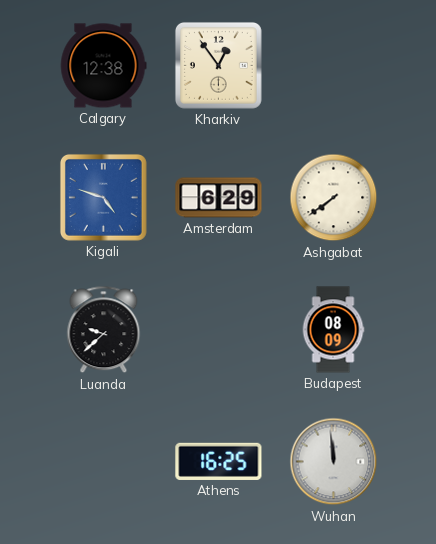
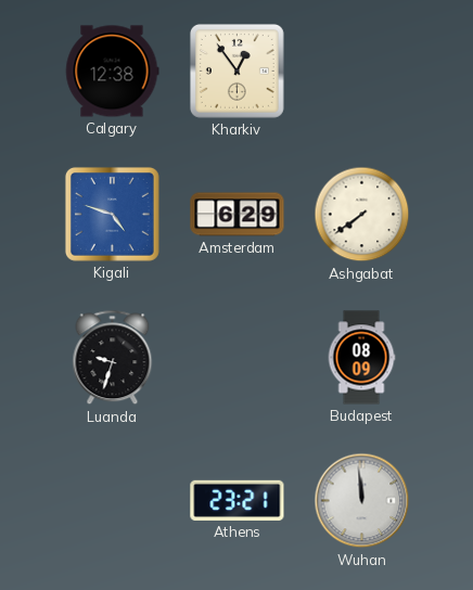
Luanda: 9:38 -> 9:33 (113, 358)
Athens: 16:25 -> 23:21 (238, 500)
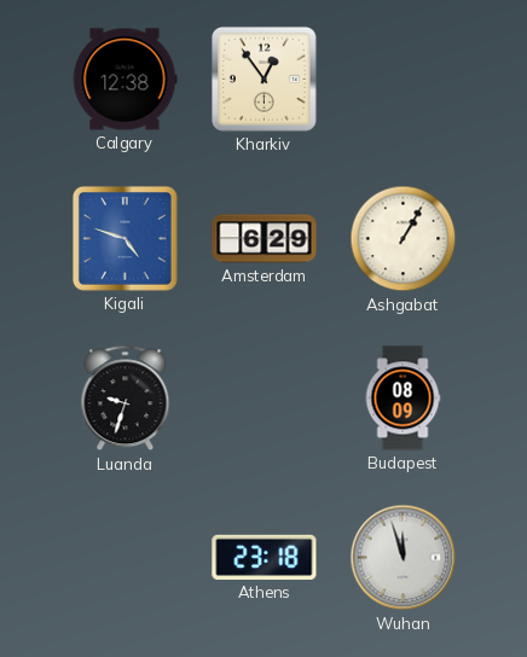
Ashgabat: 7:39 -> 1:05 (404, 239)
Athens: 23:21 -> 23:18 (265, 557)
Wuhan: 11:59 -> 11:57 (404, 558)
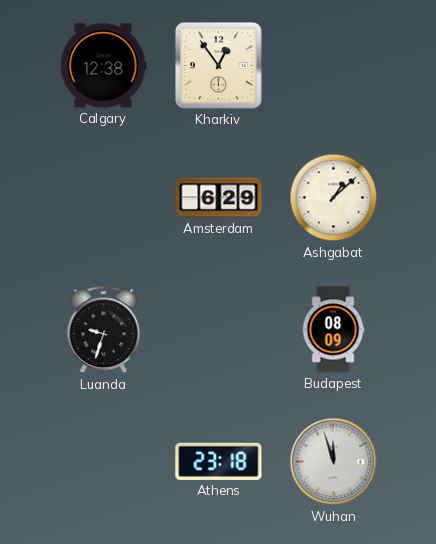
Kigali: 4:48 -> none (124, 238)
Ashgabat: 1:05 -> 1:08 (334, 198)
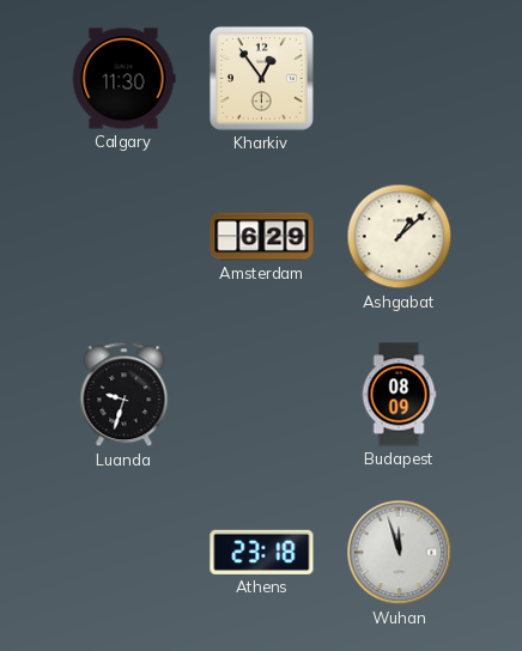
Calgary: 12:38 -> 11:30 (123, 79)
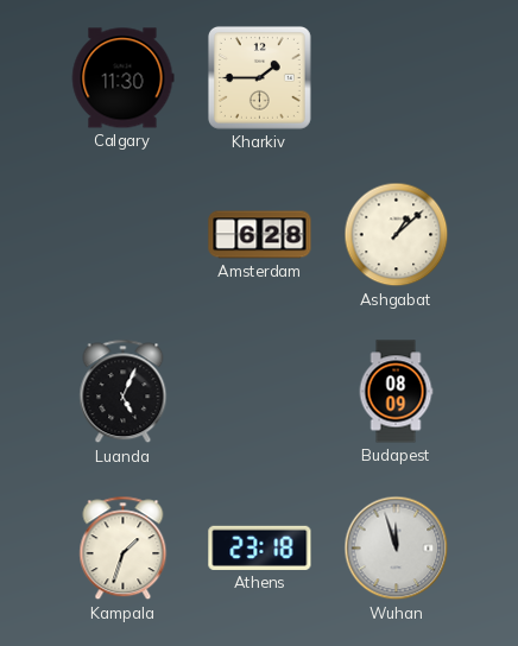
Kharkiv: 12:54 -> 1:45 (259, 77)
Amsterdam: 6:29 -> 6:28 (260, 235)
Luanda: 9:33 -> 5:04 (124, 392)
Kampala: none -> 1:33 (124, 549)
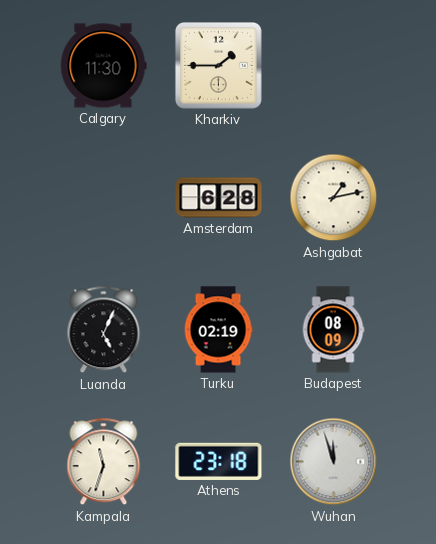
Ashgabat: 1:08 -> 1:13 (334, 198)
Turku: none -> 02:19 (218, 330)
Kampala: 1:33 -> 11:33 (104, 462)
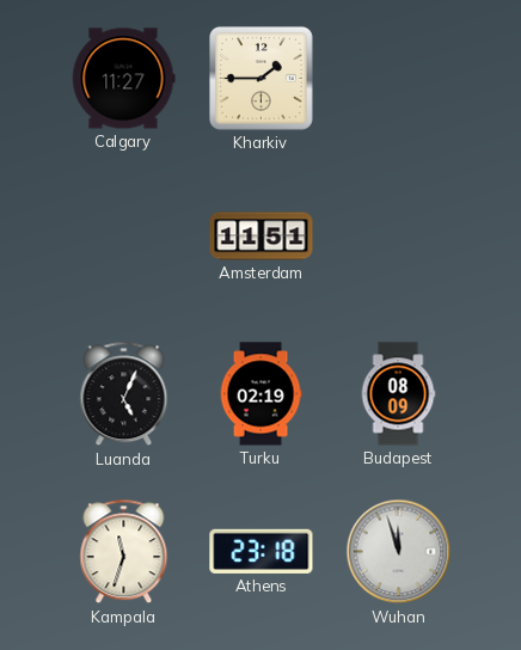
Calgary: 11:30 -> 11:27 (123, 79)
Amsterdam: 6:28 -> 11:51 (262, 237)
Ashgabat: 1:13 -> none (334, 198)
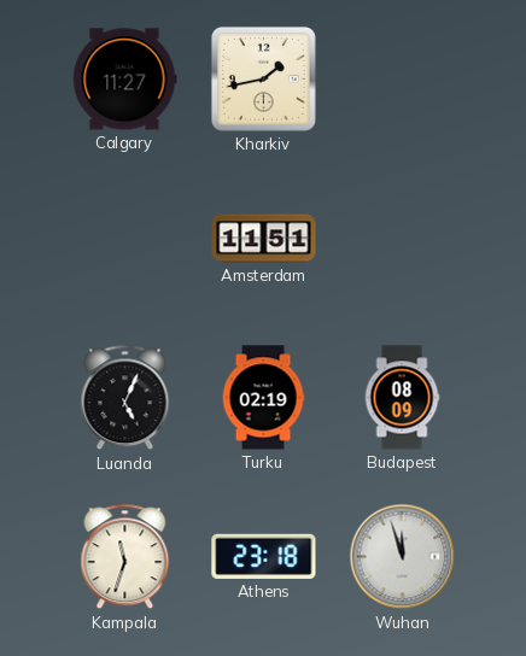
Kharkiv: 1:45 -> 1:43 (263, 78)
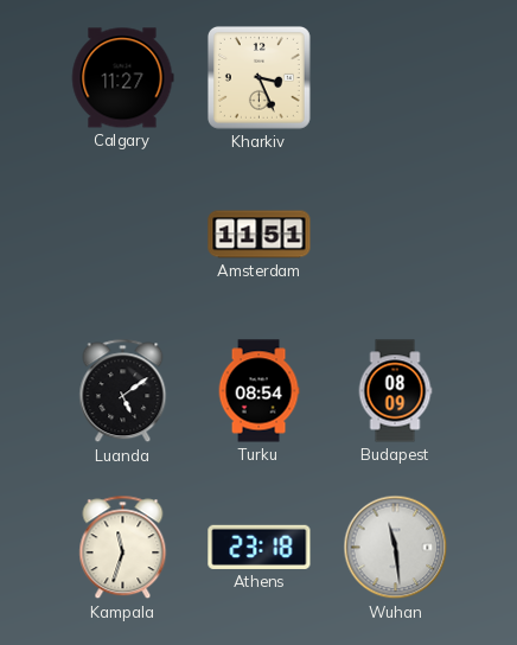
Kharkiv: 1:43 -> 3:26 (258, 77)
Luanda: 5:04 -> 5:09 (123, 391)
Turku: 02:19 -> 08:54 (258, 391)
Wuhan: 11:57 -> 11:29 (396, 548)
